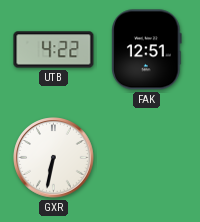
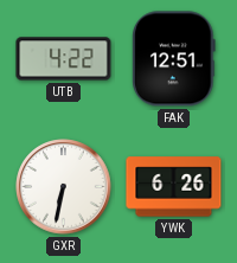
YWK: none -> 6:26 (174, 187)
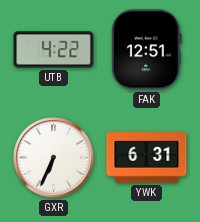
GXR: 6:32 -> 6:34 (54, 158)
YWK: 6:26 -> 6:31 (147, 158)
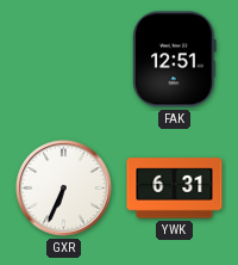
UTB: 4:22 -> none (54, 50)
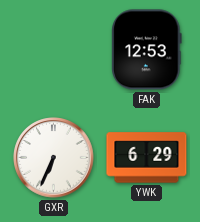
FAK: 12:51 -> 12:53 (147, 50)
YWK: 6:31 -> 6:29 (147, 158)
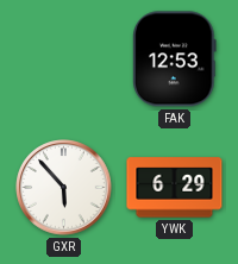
GXR: 6:34 -> 5:53 (64, 188)
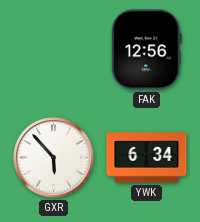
FAK: 12:53 -> 12:56 (147, 50)
YWK: 6:29 -> 6:34 (147, 158)
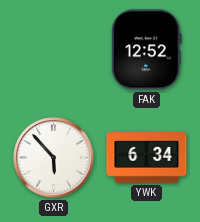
FAK: 12:56 -> 12:52 (147, 50)
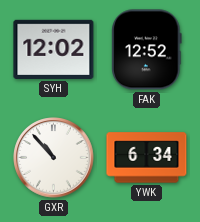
SYH: none -> 12:02 (54, 49)
GXR: 5:53 -> 10:53 (54, 158)
